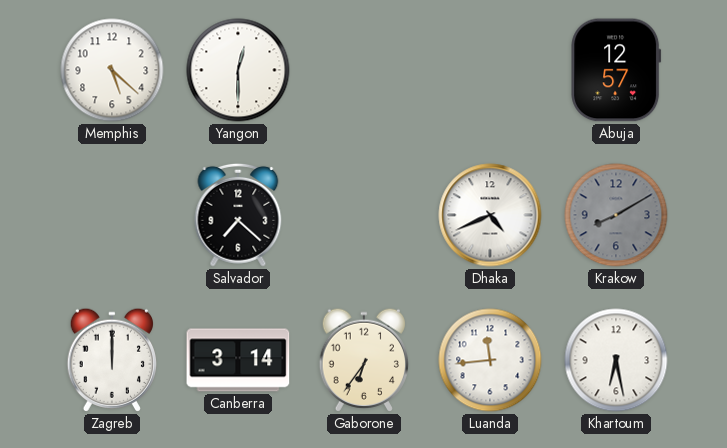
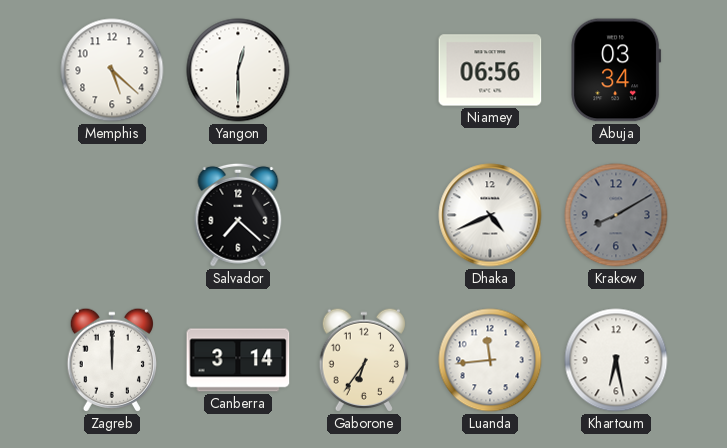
Niamey: none -> 06:56 (490, 70)
Abuja: 12:57 -> 03:34 (616, 70)
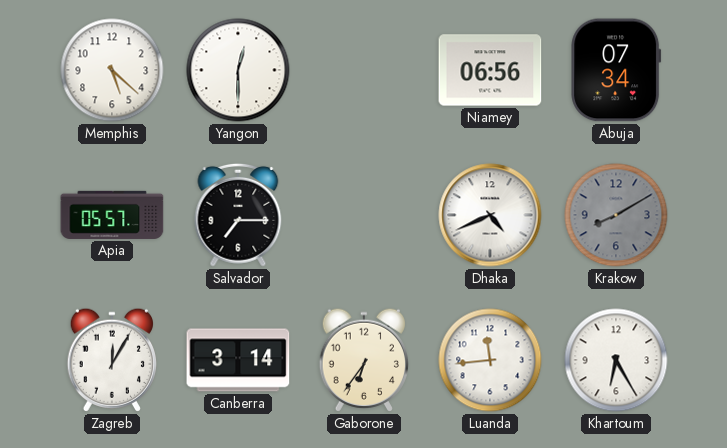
Abuja: 03:34 -> 07:34 (616, 70)
Apia: none -> 05:57 (112, 215)
Salvador: 7:22 -> 7:15 (238, 215)
Zagreb: 12:00 -> 12:05 (111, 360)
Khartoum: 6:28 -> 6:25 (616, 360)
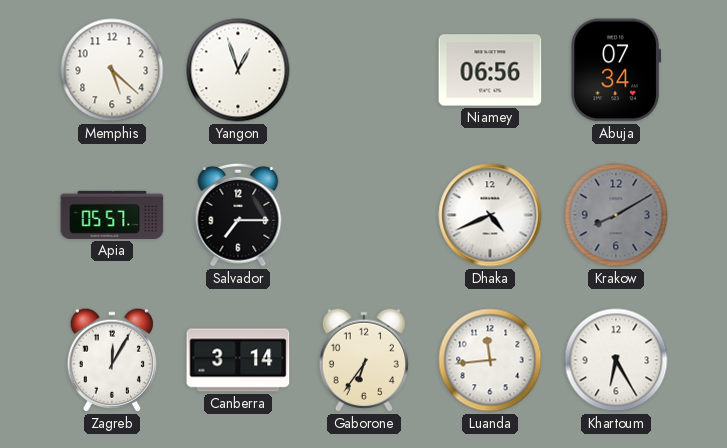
Yangon: 12:30 -> 12:57 (238, 70)
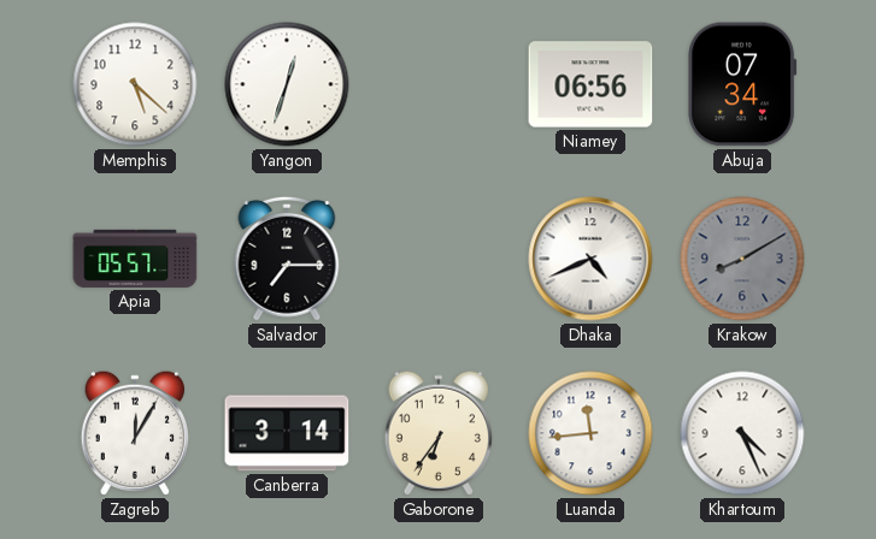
Yangon: 12:57 -> 12:33 (287, 84)
Khartoum: 6:25 -> 4:26 (742, 433)
